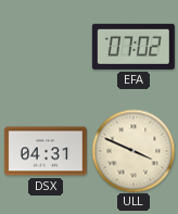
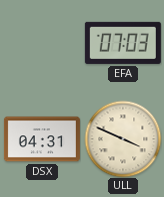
EFA: 07:02 -> 07:03 (123, 43)
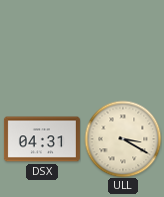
EFA: 07:03 -> none (123, 43)
ULL: 3:49 -> 3:20 (123, 139)
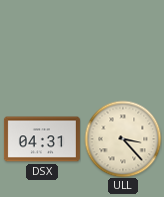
ULL: 3:20 -> 3:23 (123, 139)
